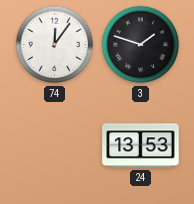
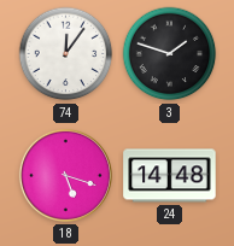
18: none -> 5:18 (65, 175)
24: 13:53 -> 14:48 (170, 176)
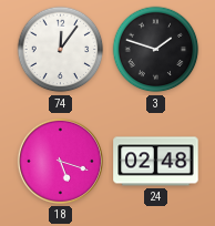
24: 14:48 -> 02:48 (156, 162)
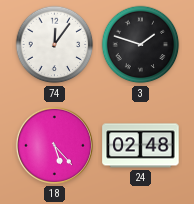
18: 5:18 -> 5:23 (54, 145)
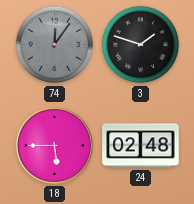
74 dial: white -> grey (55, 45)
18: 5:23 -> 5:45 (54, 145)
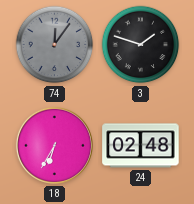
18: 5:45 -> 6:35 (54, 145)
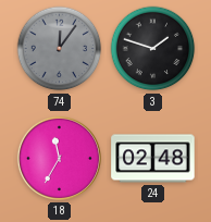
18: 6:35 -> 11:35 (59, 158)
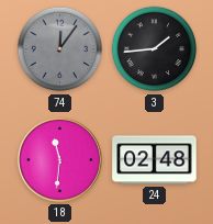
3: 1:48 -> 1:44 (155, 49)
18: 11:35 -> 11:31 (59, 159)
